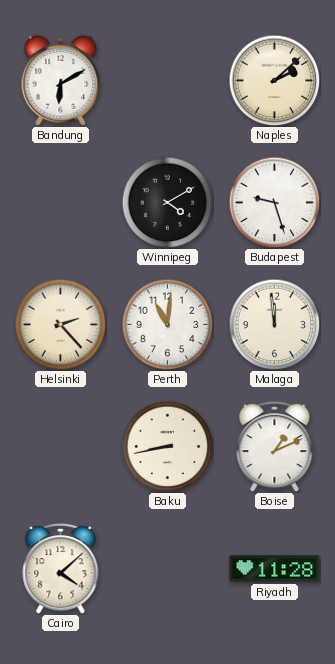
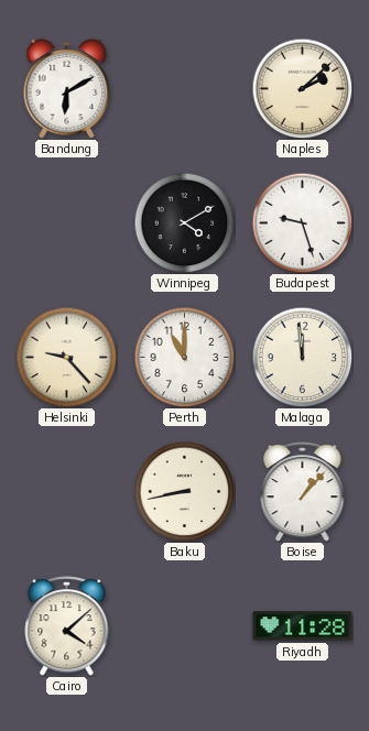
Helsinki: 2:23 -> 9:23 (66, 357)
Perth: 11:01 -> 11:00 (184, 357)
Boise: 1:11 -> 1:07 (303, 492)
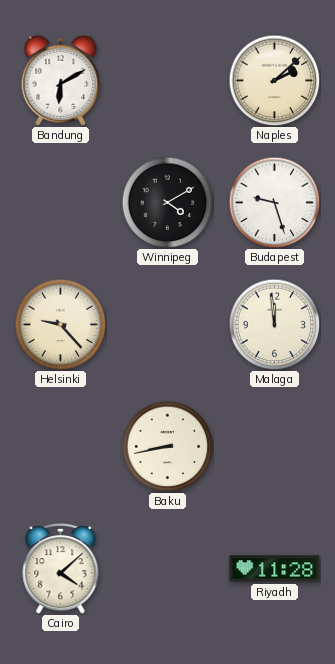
Perth: 11:00 -> none (184, 357)
Boise: 1:07 -> none (303, 492)
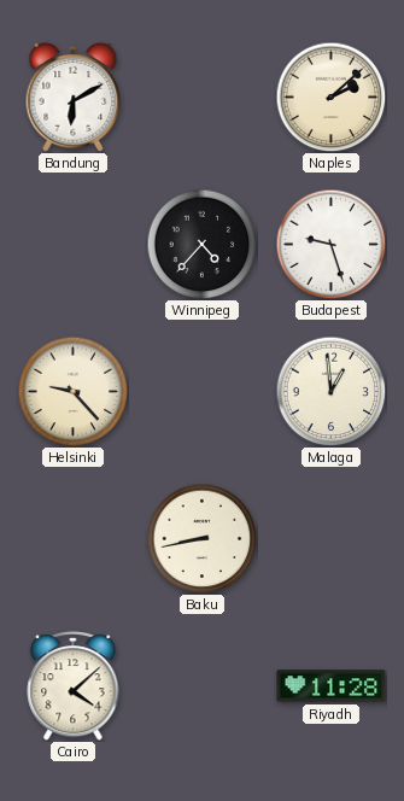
Winnipeg: 4:10 -> 4:37 (201, 244)
Malaga: 11:59 -> 12:59 (330, 391)
